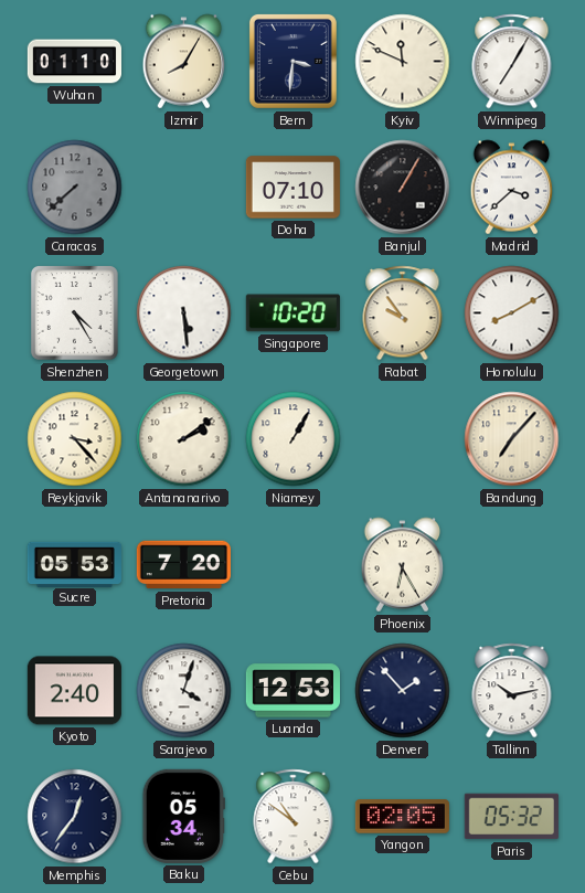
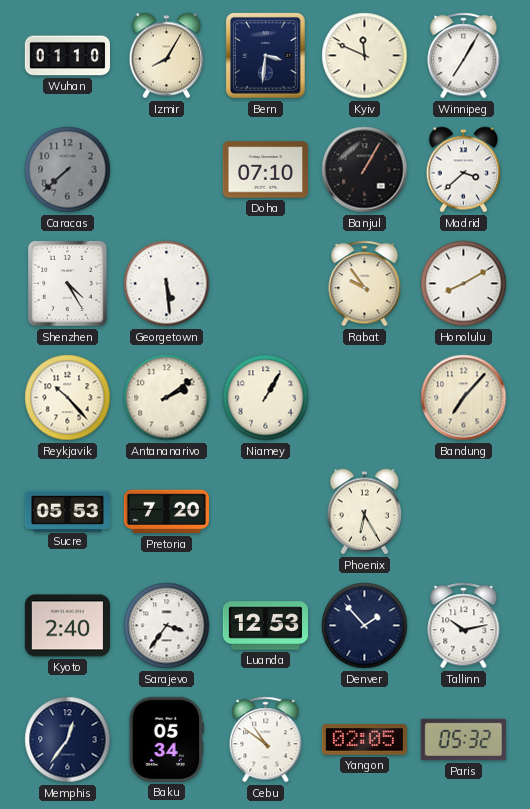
Singapore: 10:20 -> none (292, 313)
Reykjavik: 3:23 -> 10:23 (68, 398)
Sarajevo: 4:03 -> 3:36 (167, 626)
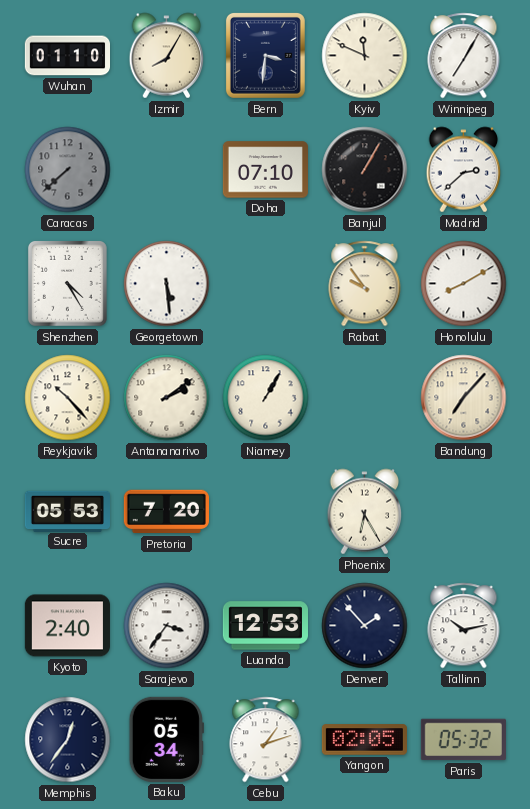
Madrid: 3:38 -> 2:38 (464, 170)
Cebu: 10:51 -> 1:12 (266, 740)
